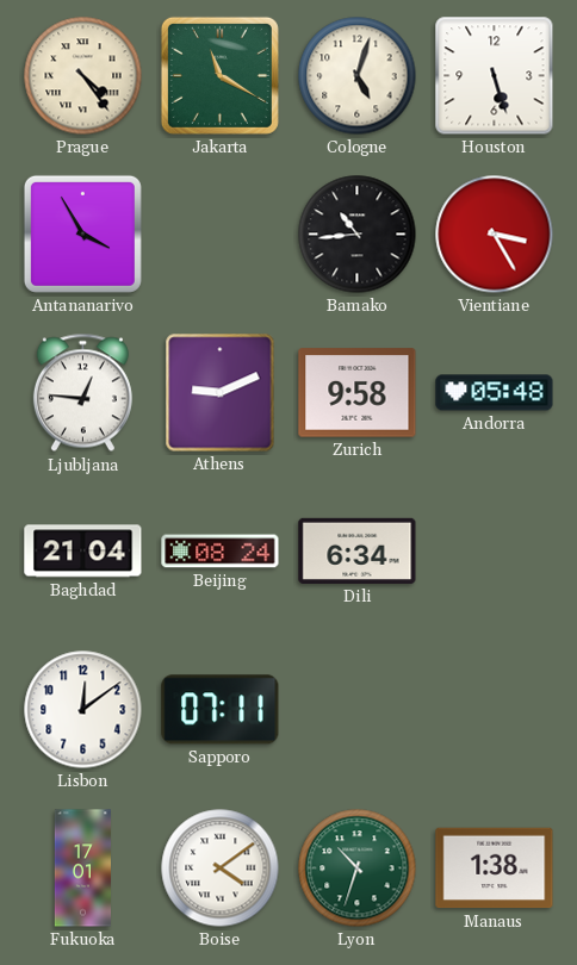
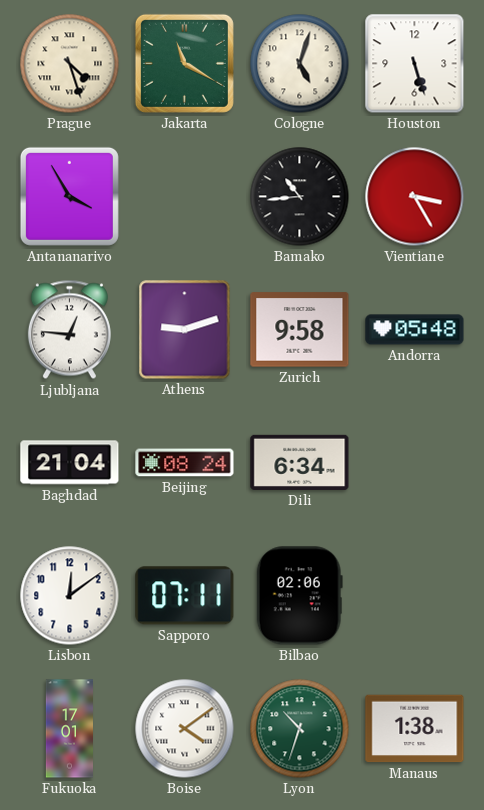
Prague: 4:24 -> 4:27 (70, 64)
Athens: 9:11 -> 9:12 (185, 330)
Bilbao: none -> 02:06 (299, 596)
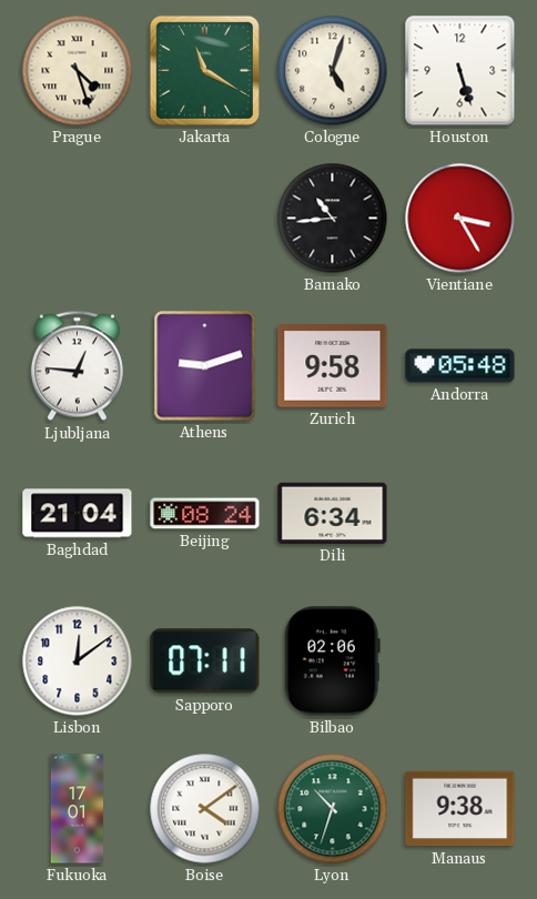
Antananarivo: 3:55 -> none (69, 196)
Manaus: 1:38 -> 9:38 (460, 809)
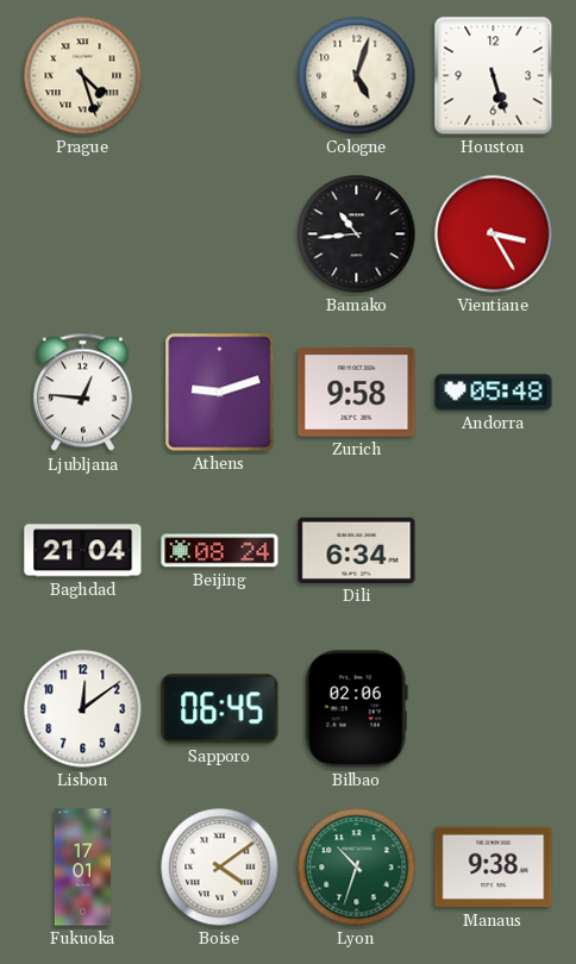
Jakarta: 11:20 -> none (204, 70)
Sapporo: 07:11 -> 06:45 (220, 709)
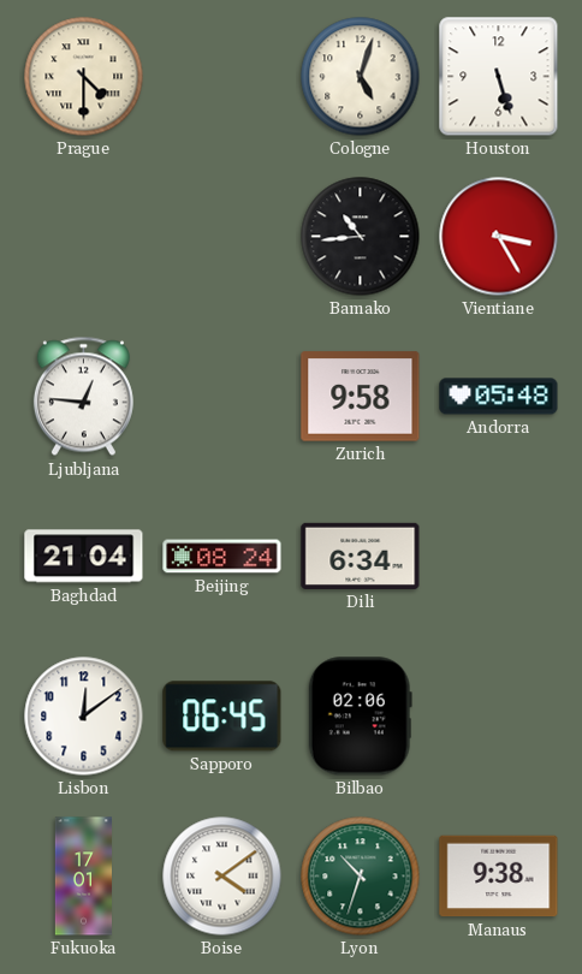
Prague: 4:27 -> 4:30 (84, 77)
Athens: 9:12 -> none (220, 393)
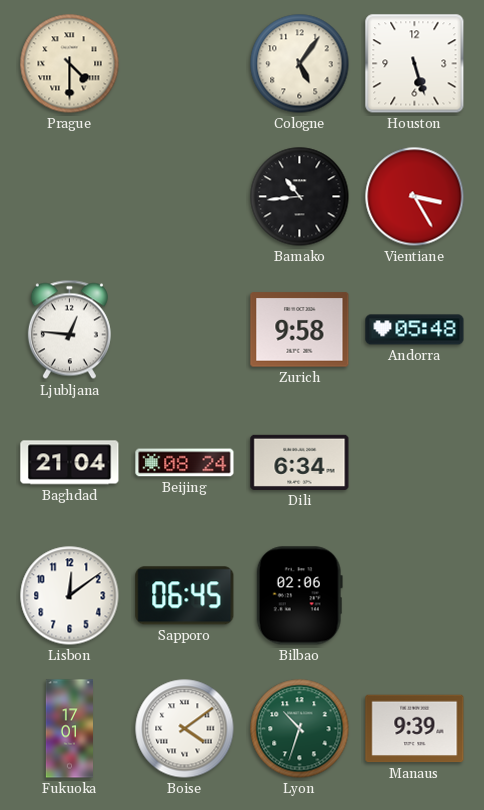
Cologne: 5:03 -> 5:06 (300, 64)
Manaus: 9:38 -> 9:39 (415, 729)
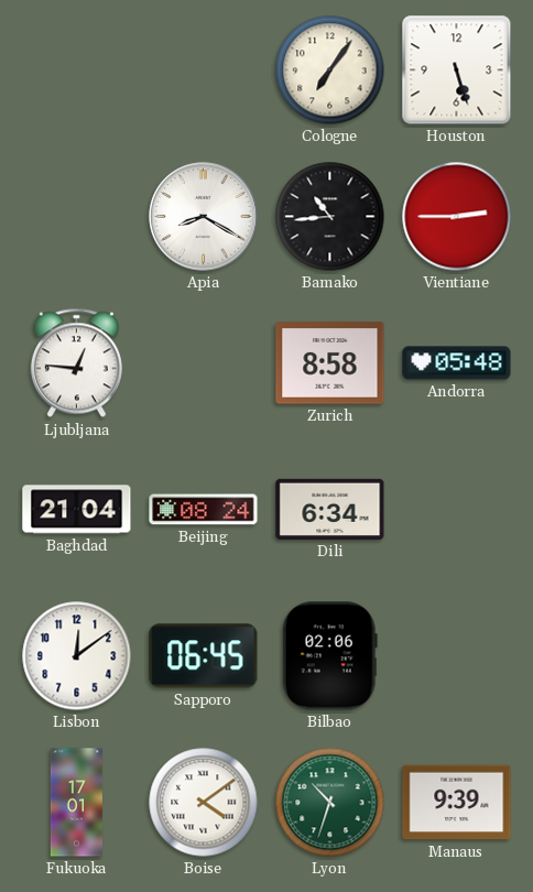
Prague: 4:30 -> none (70, 64)
Cologne: 5:06 -> 7:06 (330, 70)
Apia: none -> 8:20 (204, 217)
Vientiane: 3:25 -> 2:45 (457, 217)
Zurich: 9:58 -> 8:58 (330, 363)
